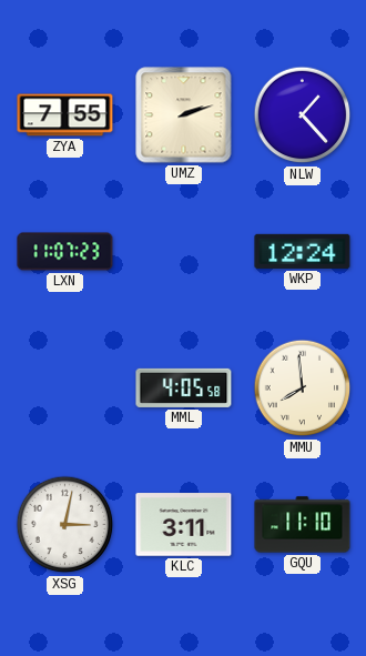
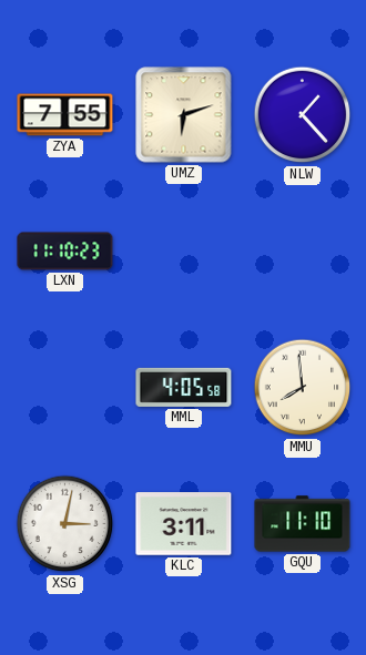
UMZ: 2:12 -> 6:12 (184, 115)
LXN: 11:07 -> 11:10 (65, 252)
WKP: 12:24 -> none (303, 251)
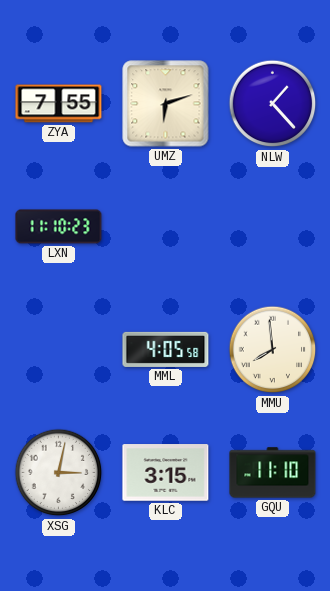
KLC: 3:11 -> 3:15 (166, 473)
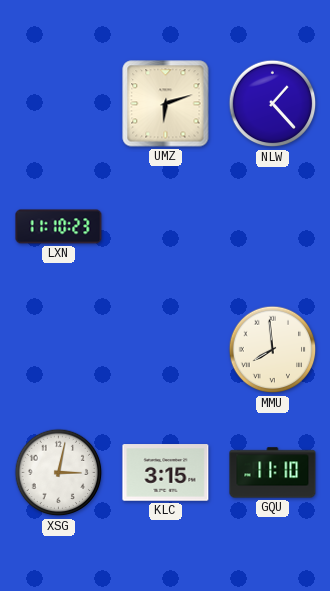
ZYA: 7:55 -> none (59, 104)
MML: 4:05 -> none (166, 349)
